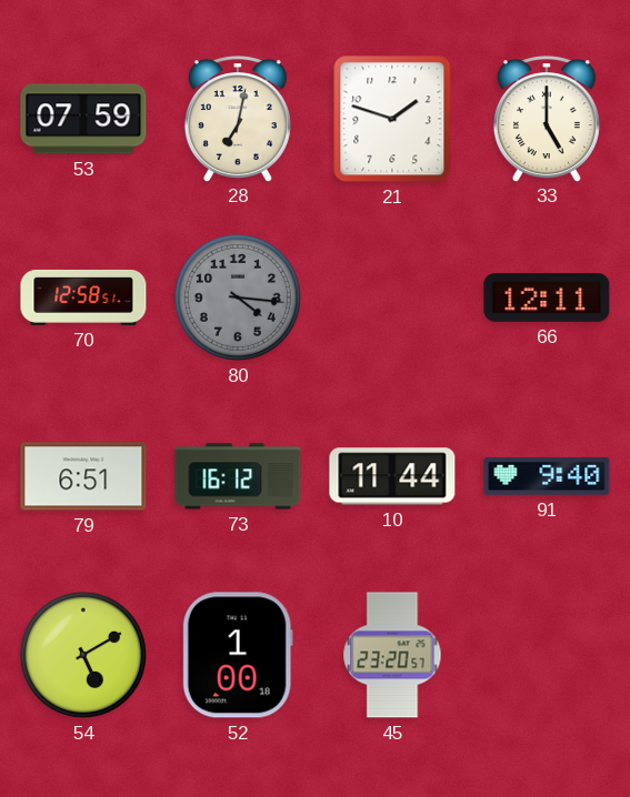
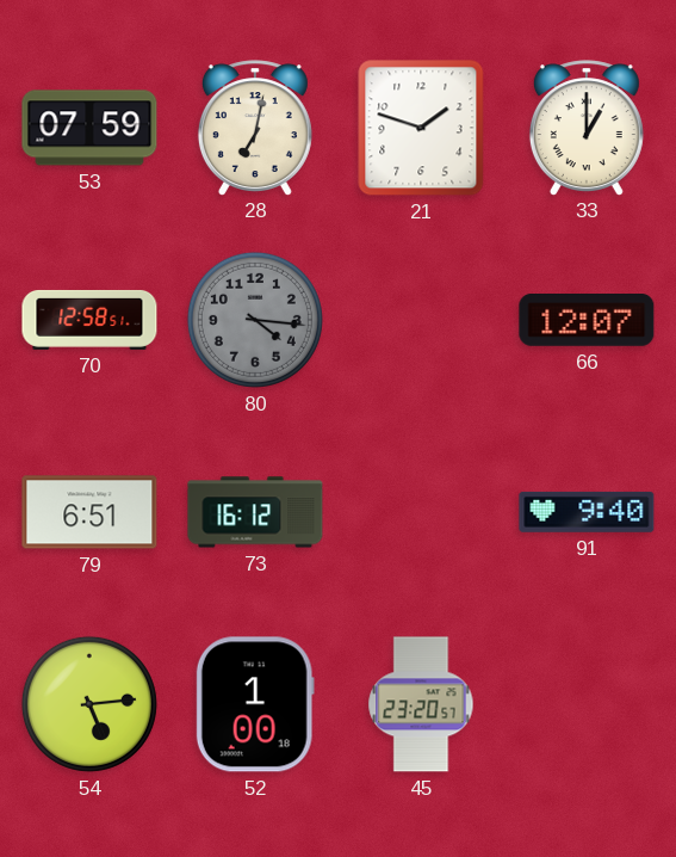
33: 5:00 -> 1:00 (587, 128)
66: 12:11 -> 12:07 (587, 321)
10: 11:44 -> none (392, 476)
54: 5:10 -> 5:14 (89, 704)
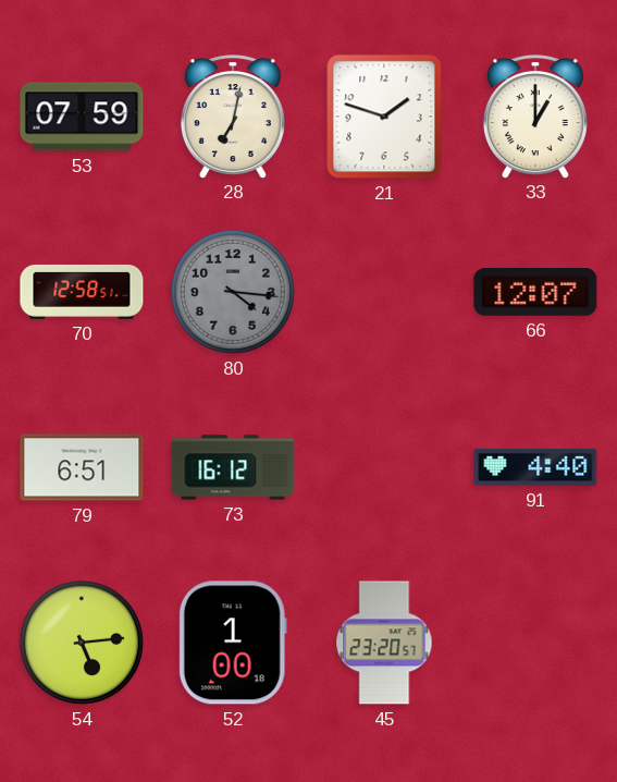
91: 9:40 -> 4:40 (535, 467)
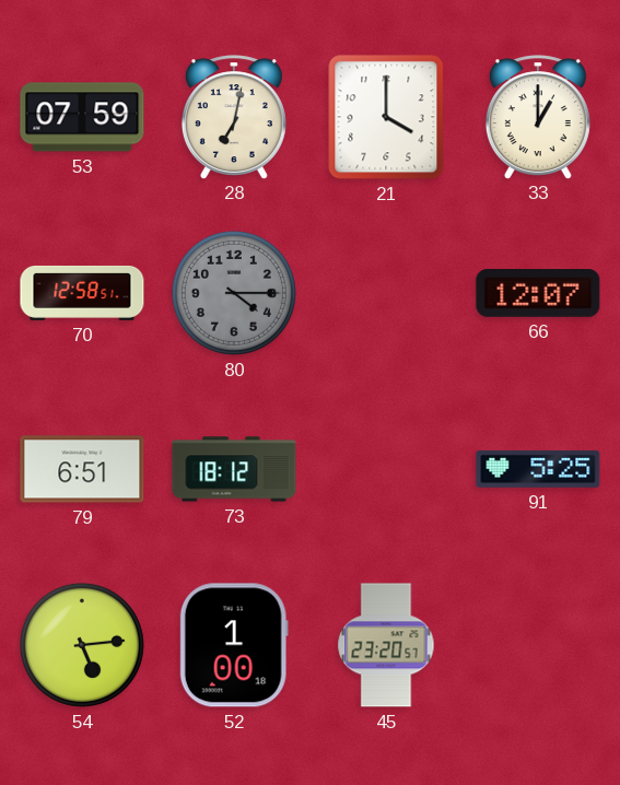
21: 1:48 -> 4:00 (386, 117)
80: 4:16 -> 4:15 (234, 293)
73: 16:12 -> 18:12 (234, 469)
91: 4:40 -> 5:25 (538, 469)
